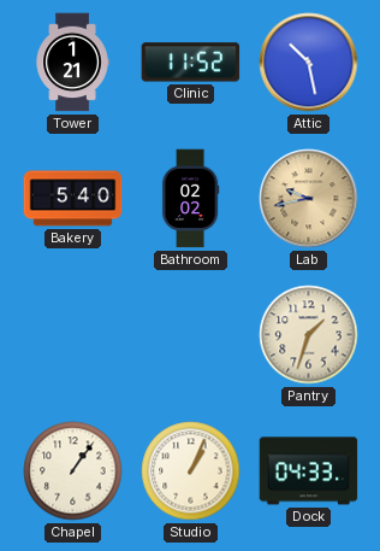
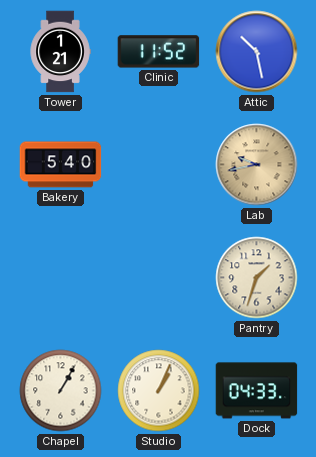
Bathroom: 02:02 -> none (190, 199)
Chapel: 1:06 -> 1:05 (61, 391)
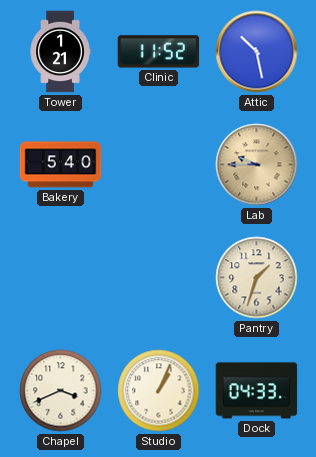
Lab: 9:43 -> 9:45 (257, 165)
Chapel: 1:05 -> 3:41 (61, 391)
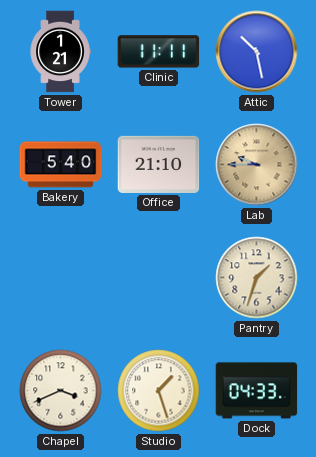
Clinic: 11:52 -> 11:11 (159, 52)
Office: none -> 21:10 (159, 164)
Studio: 1:04 -> 1:27 (159, 391)
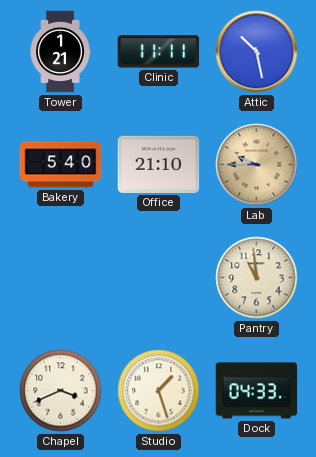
Pantry: 1:33 -> 10:59 (257, 278)
